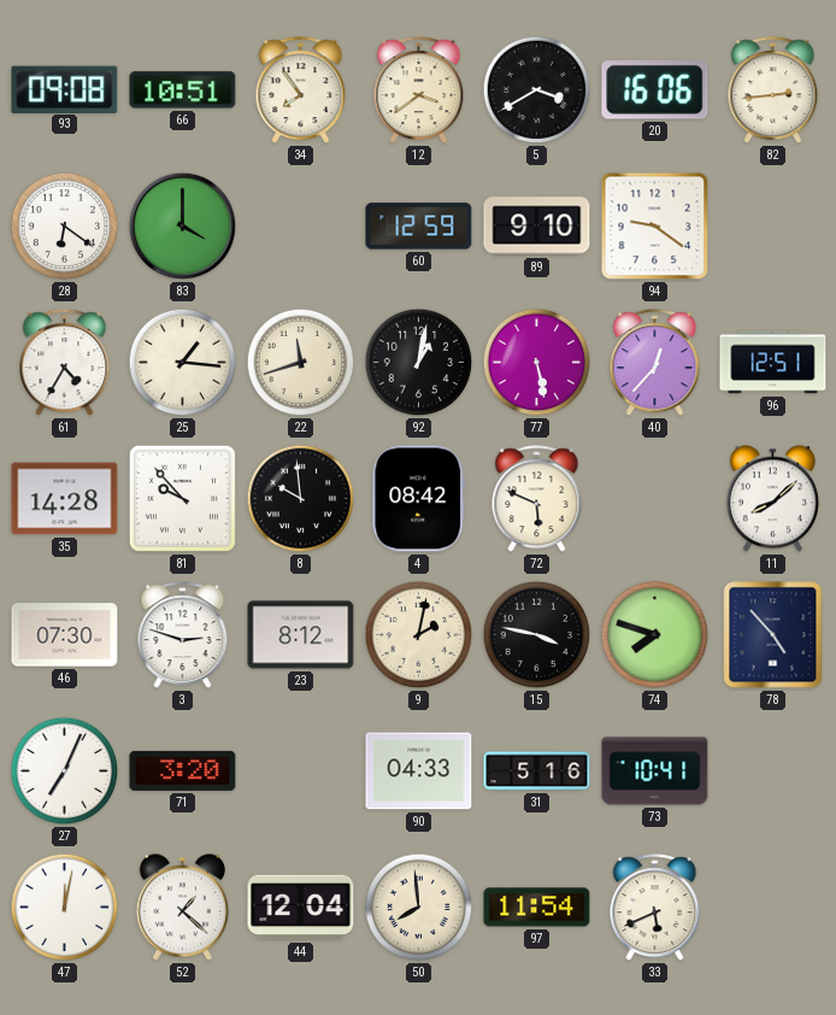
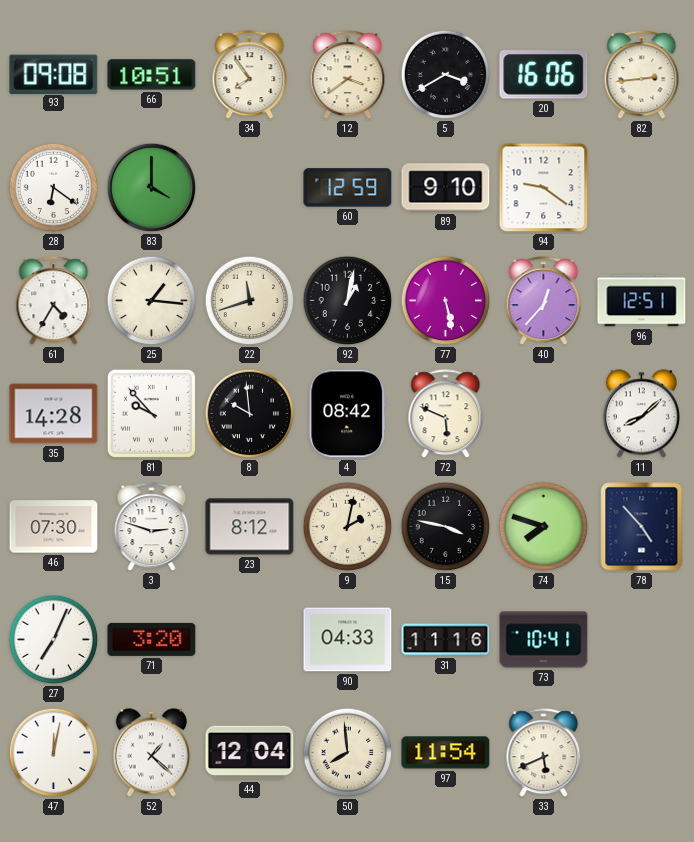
31: 5:16 -> 11:16 (446, 640)
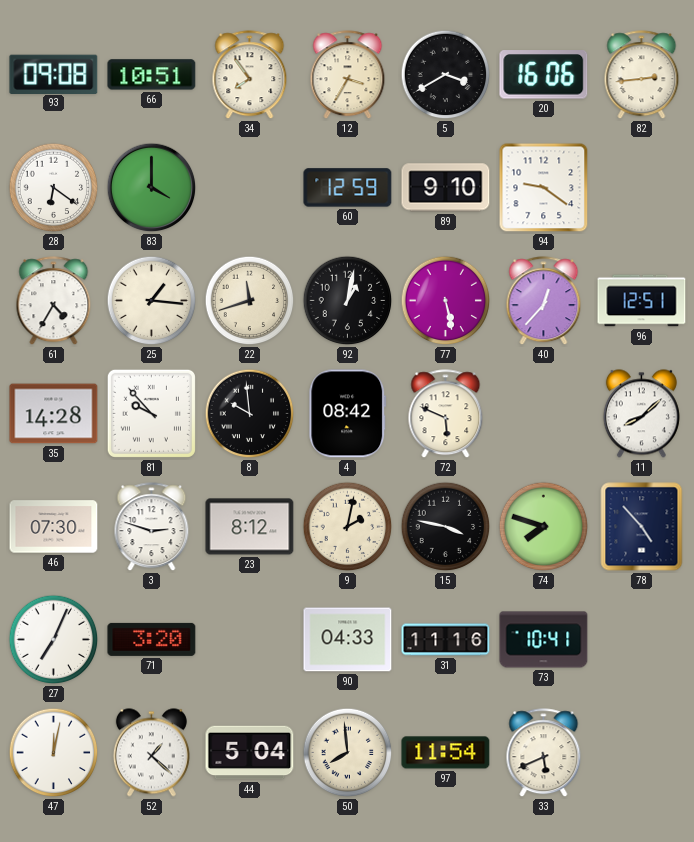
12: 3:39 -> 3:35 (348, 75)
44: 12:04 -> 5:04 (250, 753)
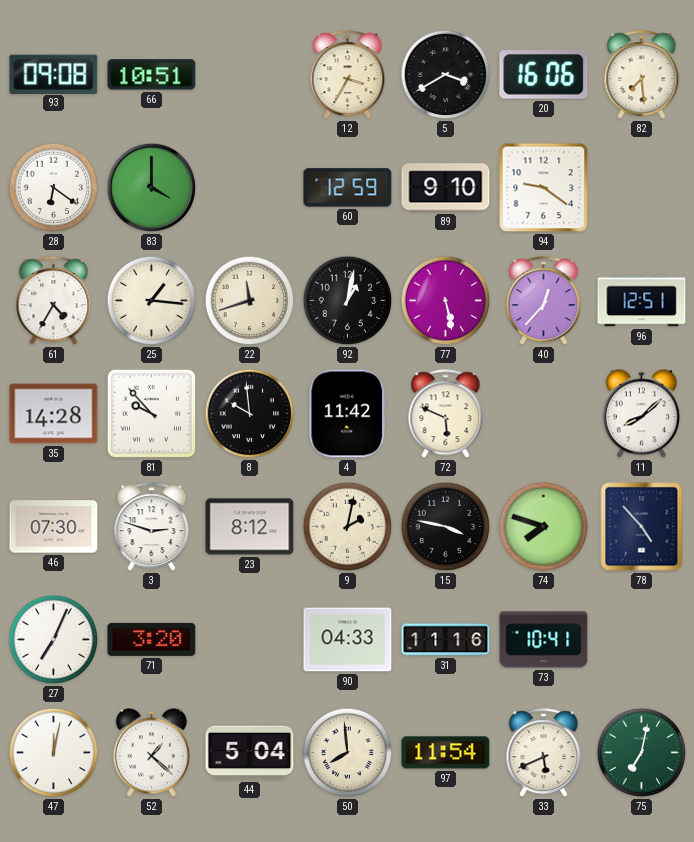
34: 7:54 -> none (250, 75)
82: 2:44 -> 7:29 (642, 75)
4: 08:42 -> 11:42 (348, 414)
75: none -> 7:02 (642, 753)
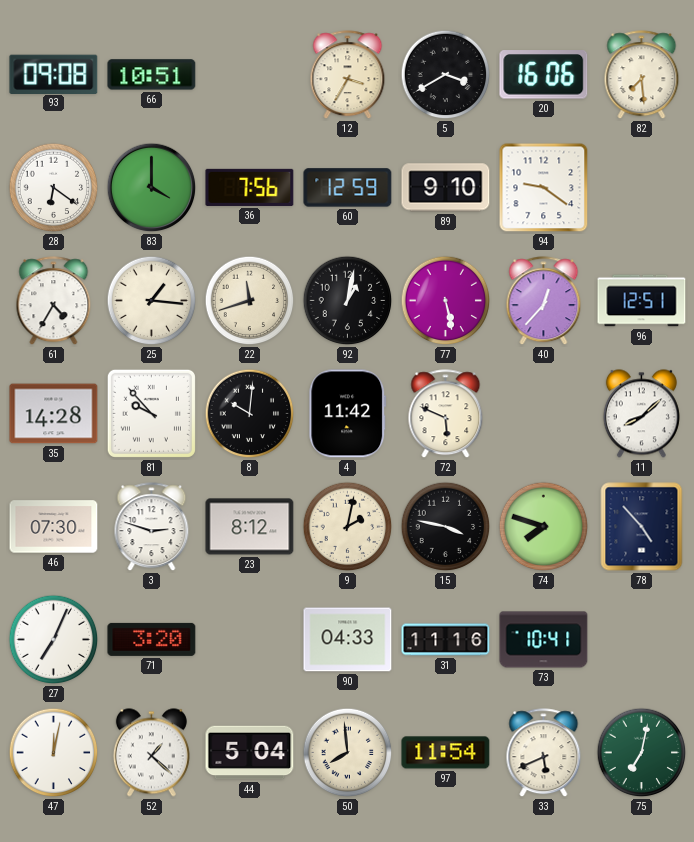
36: none -> 7:56 (250, 187)
8: 9:59 -> 10:01 (250, 414)
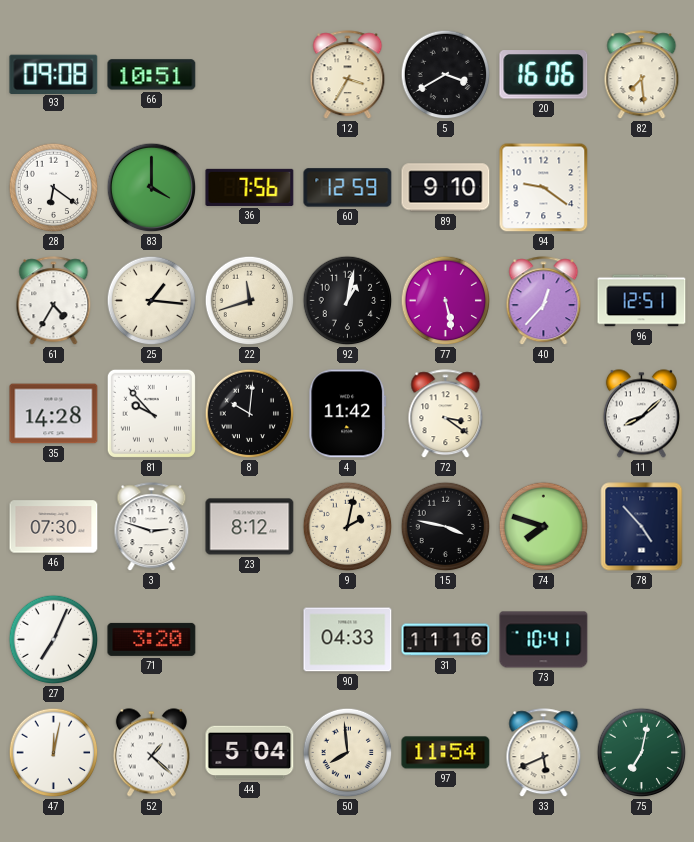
72: 5:49 -> 3:21 (446, 414)
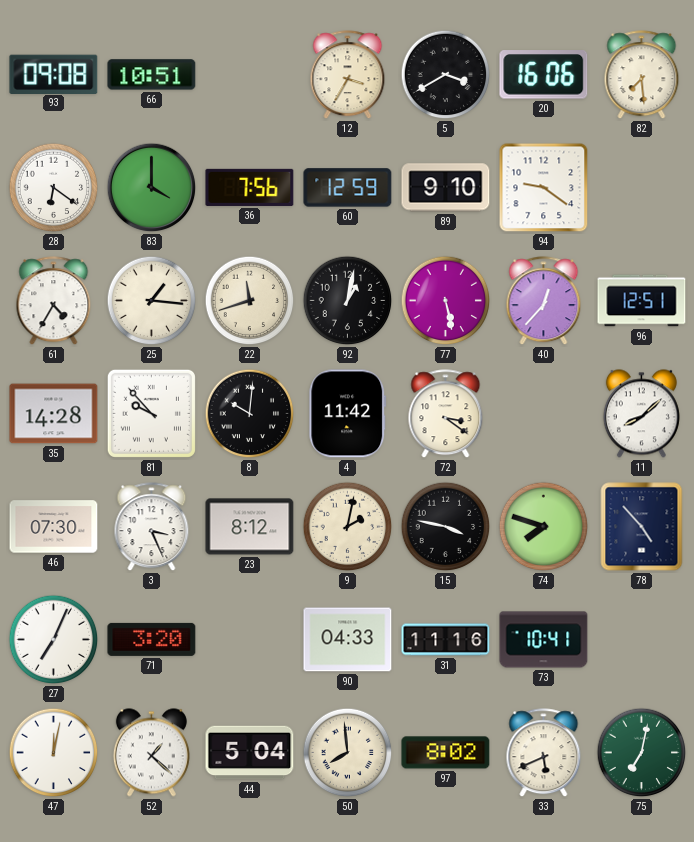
3: 2:48 -> 3:26 (152, 527)
97: 11:54 -> 8:02 (446, 753)
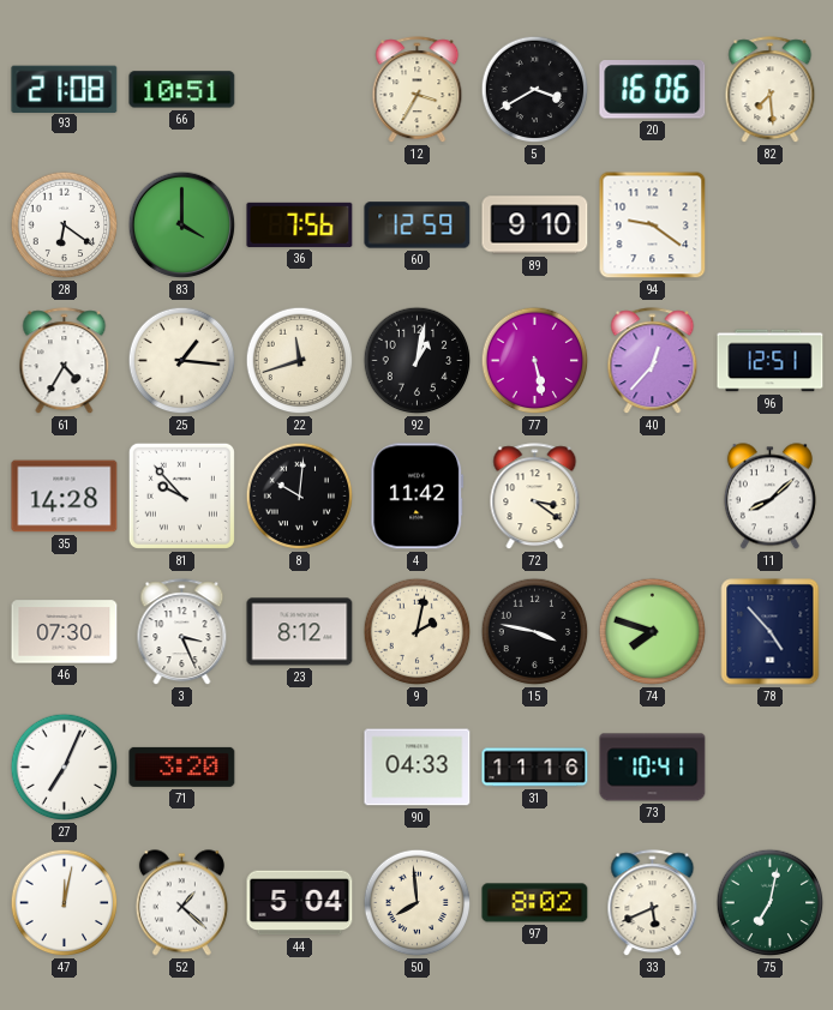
93: 09:08 -> 21:08 (65, 89)
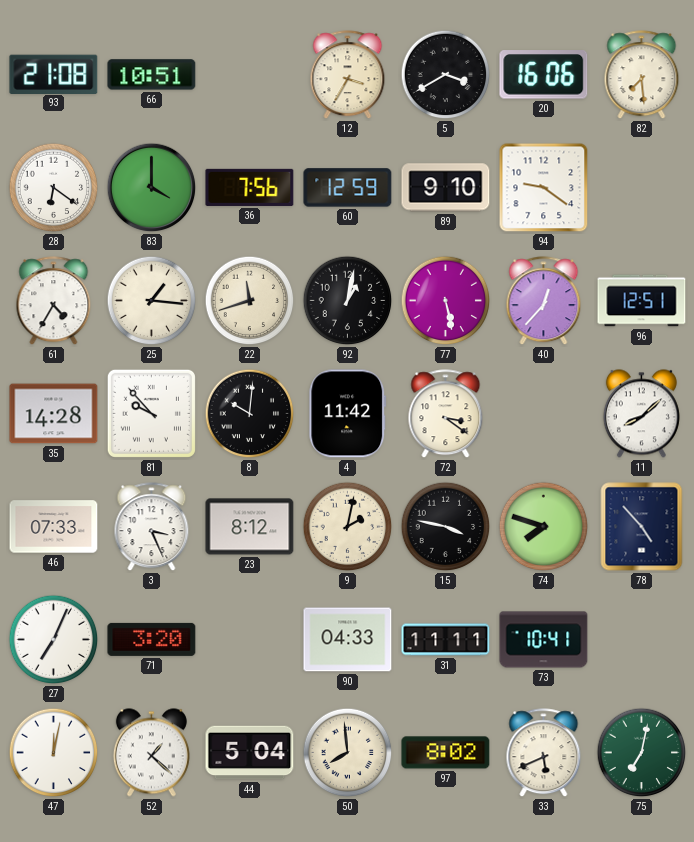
46: 07:30 -> 07:33 (54, 527)
31: 11:16 -> 11:11 (446, 640)
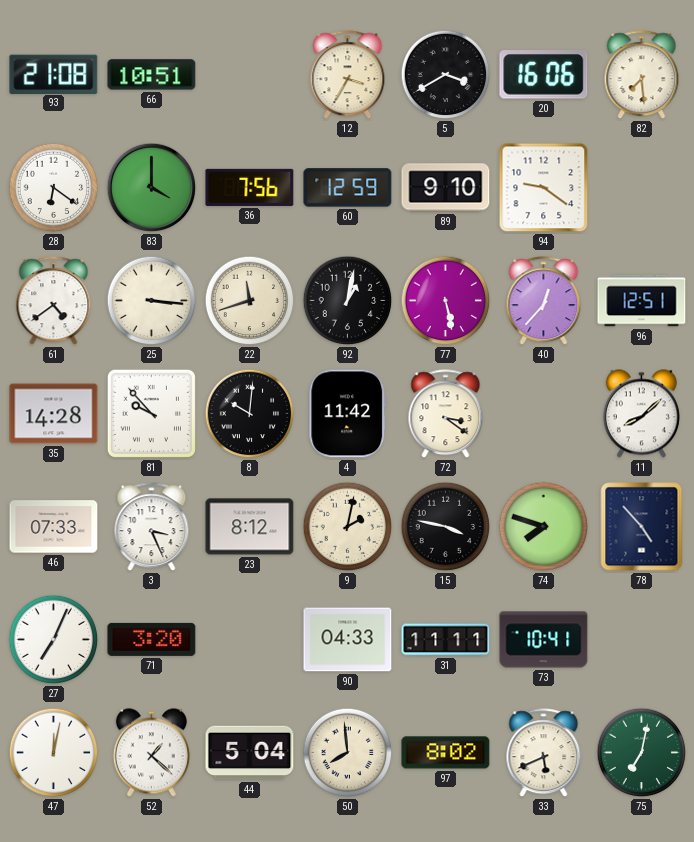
61: 4:35 -> 4:39 (54, 301)
25: 1:16 -> 3:16 (152, 301)
